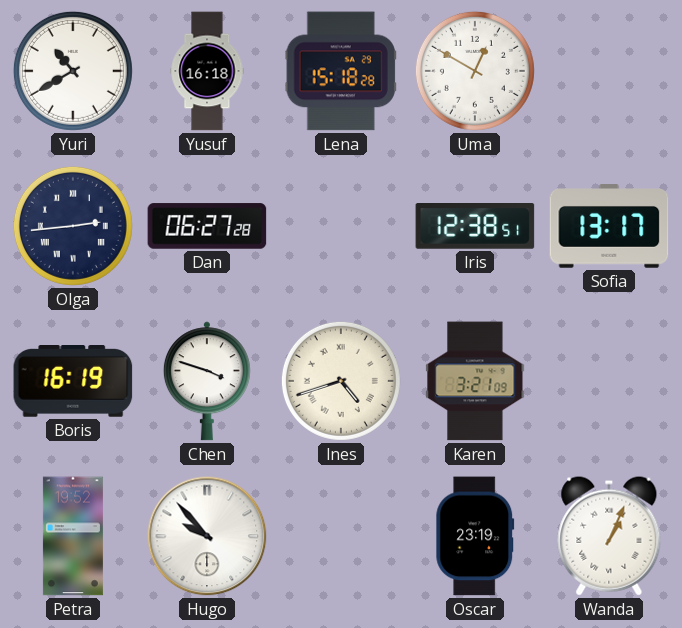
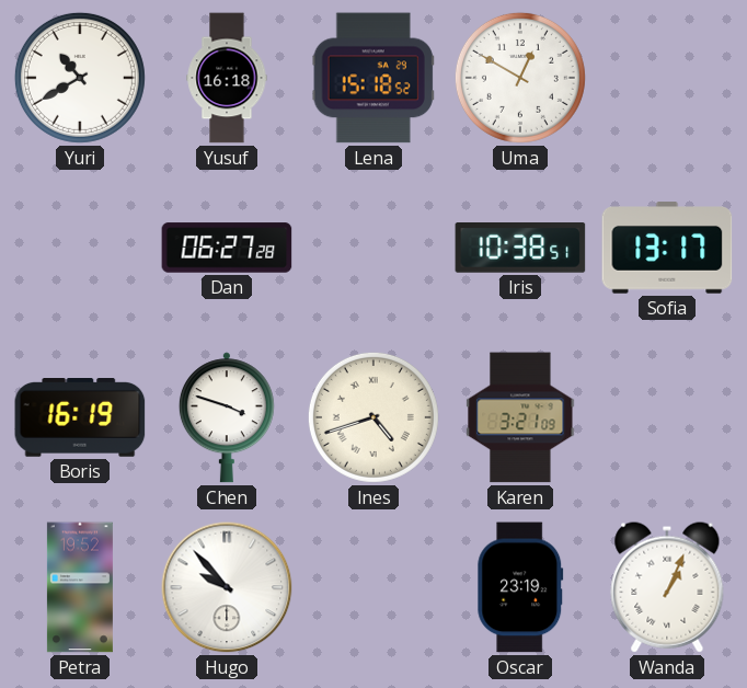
Lena: 15:18:28 -> 15:18:52 (373, 78)
Olga: 2:44 -> none (73, 226)
Iris: 12:38 -> 10:38 (520, 248)
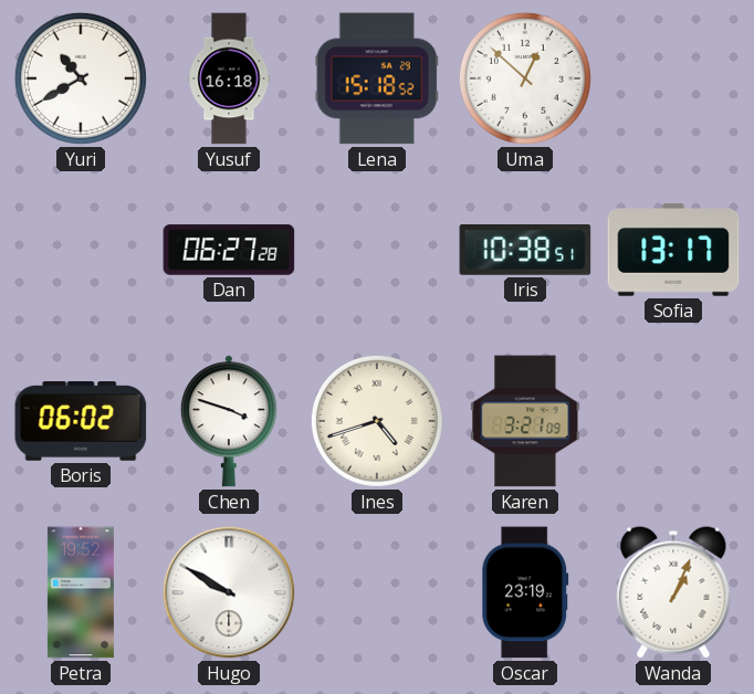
Uma: 12:50 -> 12:52 (525, 78)
Boris: 16:19 -> 06:02 (81, 422)
Hugo: 9:53 -> 9:50 (229, 592)
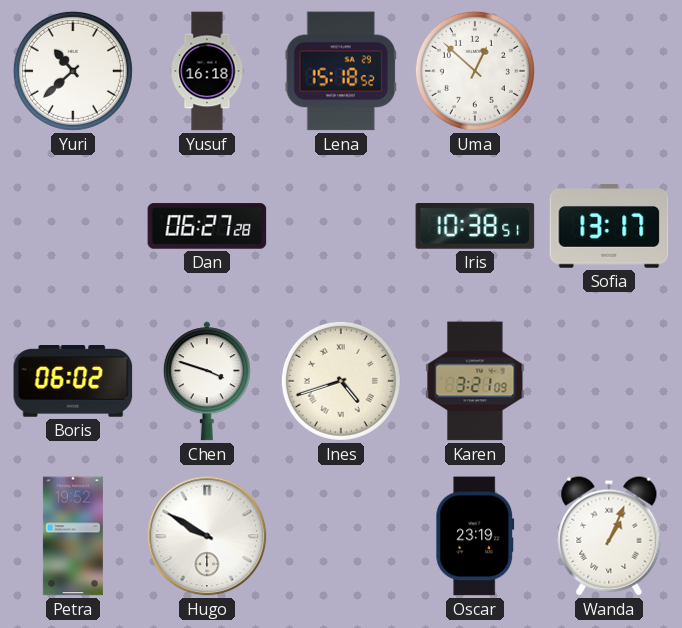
Yuri: 10:40 -> 10:38 (73, 71)
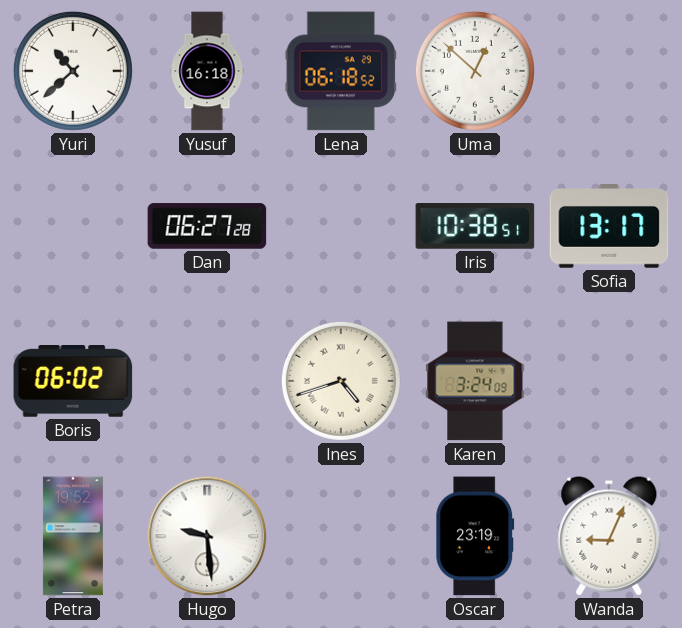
Lena: 15:18 -> 06:18 (341, 71)
Chen: 3:48 -> none (207, 381)
Karen: 3:21 -> 3:24 (475, 381)
Hugo: 9:50 -> 9:29 (207, 536)
Wanda: 1:04 -> 9:04 (609, 536)
